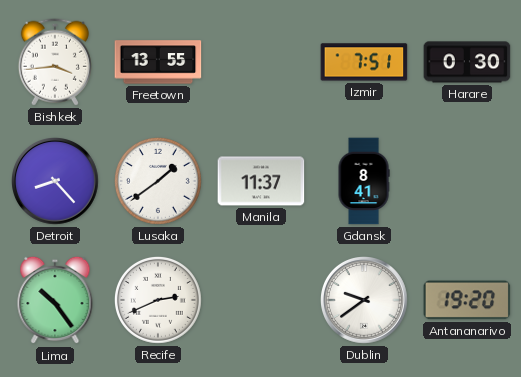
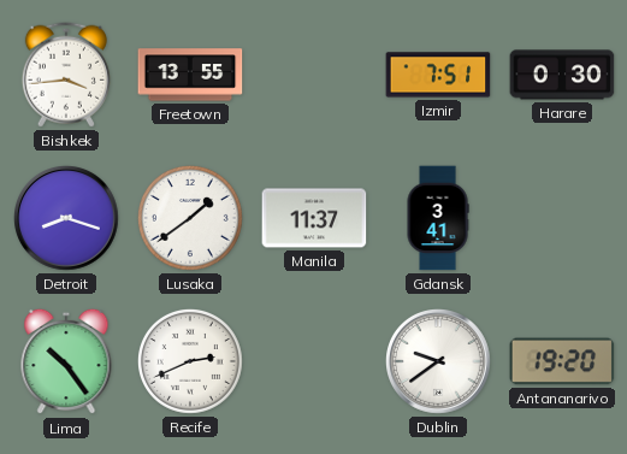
Detroit: 8:23 -> 8:18 (67, 219)
Gdansk: 8:41 -> 3:41 (438, 218)
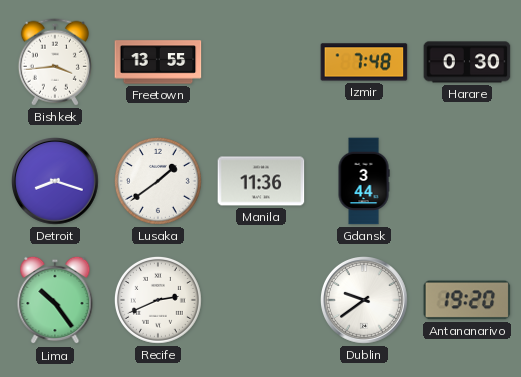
Izmir: 7:51 -> 7:48 (364, 62)
Manila: 11:37 -> 11:36 (261, 181)
Gdansk: 3:41 -> 3:44 (364, 181)
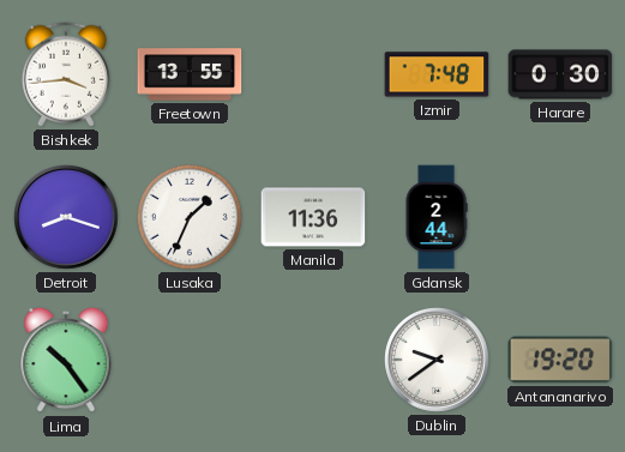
Lusaka: 1:39 -> 1:34 (190, 217)
Gdansk: 3:44 -> 2:44 (437, 217)
Recife: 2:41 -> none (158, 300)
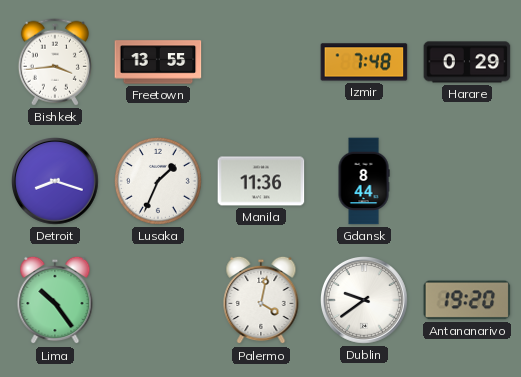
Harare: 0:30 -> 0:29 (467, 62)
Gdansk: 2:44 -> 8:44 (364, 181)
Palermo: none -> 4:02 (261, 300)
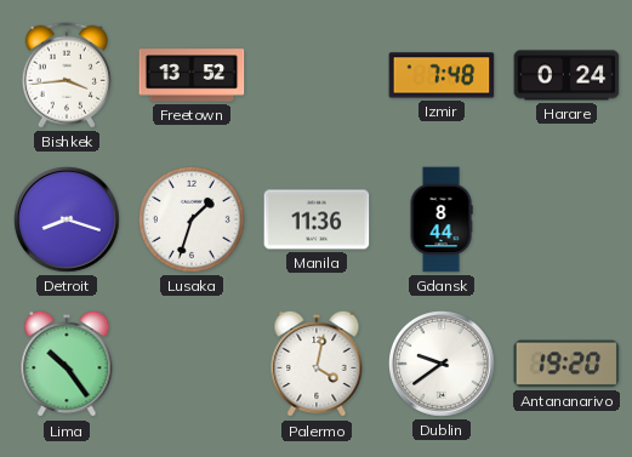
Freetown: 13:55 -> 13:52 (192, 75)
Harare: 0:29 -> 0:24 (566, 75)
Lusaka: 1:34 -> 1:33 (192, 219)
